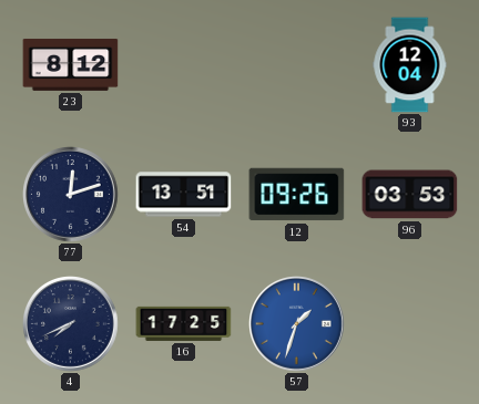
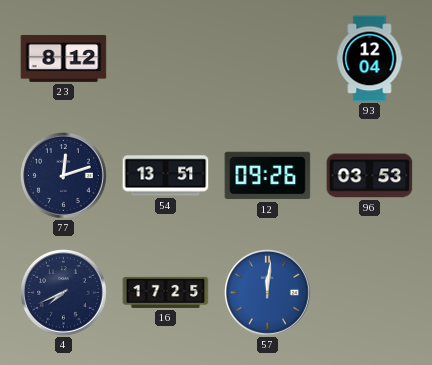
57: 1:33 -> 12:01 (268, 293)
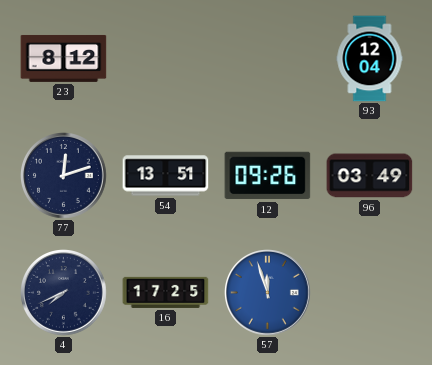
96: 03:53 -> 03:49 (370, 176)
57: 12:01 -> 11:57 (268, 293)
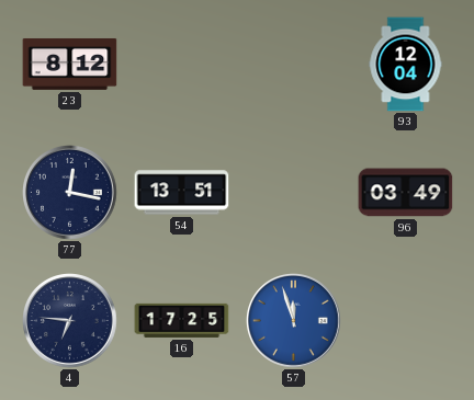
77: 12:12 -> 12:17 (70, 193)
12: 09:26 -> none (268, 176)
4: 7:41 -> 6:46 (70, 321)
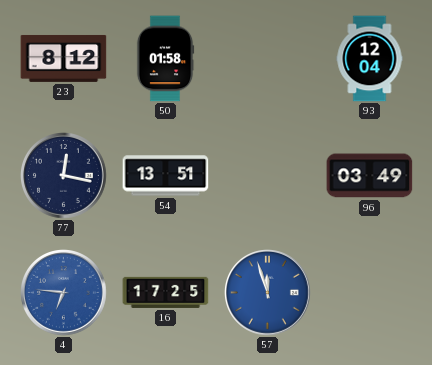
50: none -> 01:58 (165, 59)
4 dial: navy -> blue (64, 293)
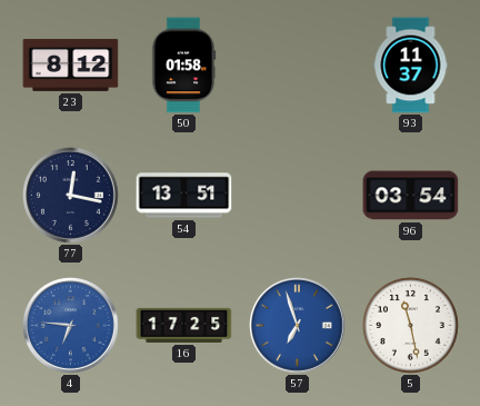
93: 12:04 -> 11:37 (411, 66)
96: 03:49 -> 03:54 (411, 196)
57: 11:57 -> 6:57 (298, 326)
5: none -> 11:28 (410, 325)
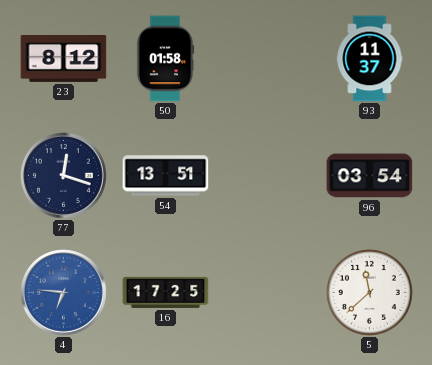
77: 12:17 -> 12:18 (64, 176)
57: 6:57 -> none (298, 326)
5: 11:28 -> 11:38 (369, 292)
